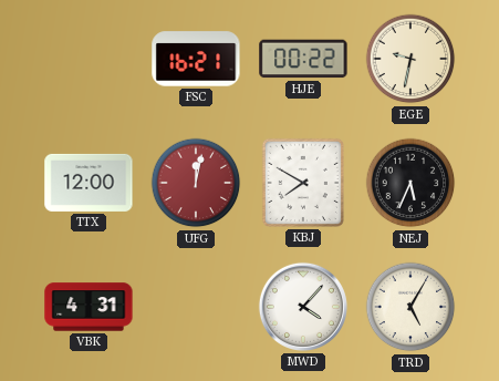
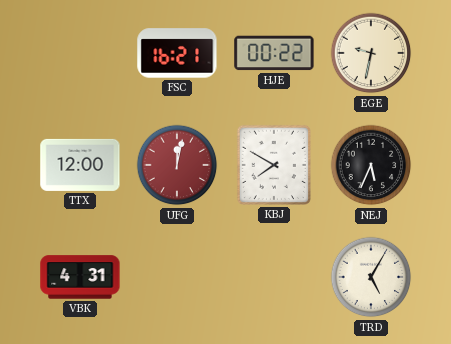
MWD: 4:07 -> none (303, 307)
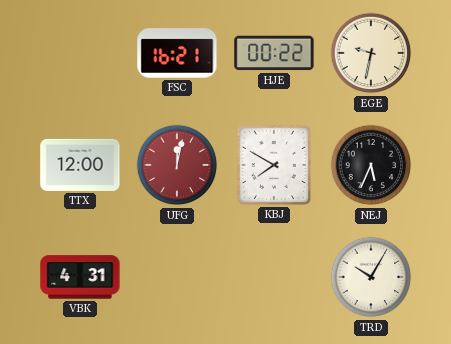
TRD: 5:05 -> 10:05 (371, 277)
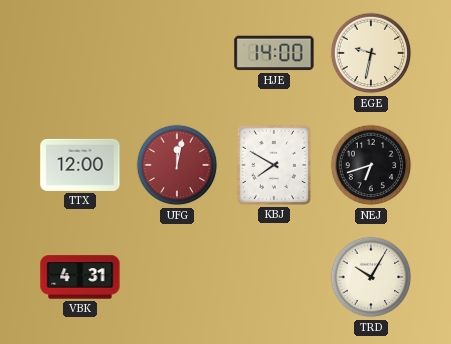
FSC: 16:21 -> none (177, 53)
HJE: 00:22 -> 14:00 (274, 53)
NEJ: 5:34 -> 6:42 (371, 165)
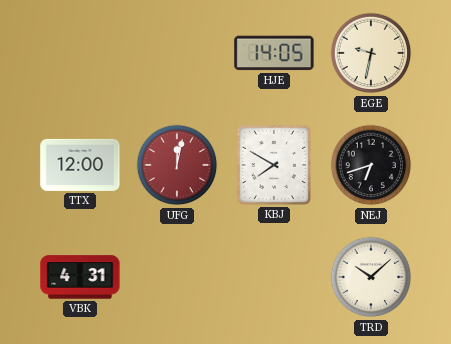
HJE: 14:00 -> 14:05 (274, 53)
TRD: 10:05 -> 10:08 (371, 277)
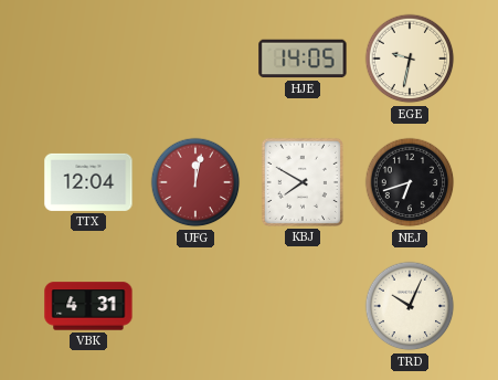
TTX: 12:00 -> 12:04 (88, 182)
TRD: 10:08 -> 10:04 (410, 306)
